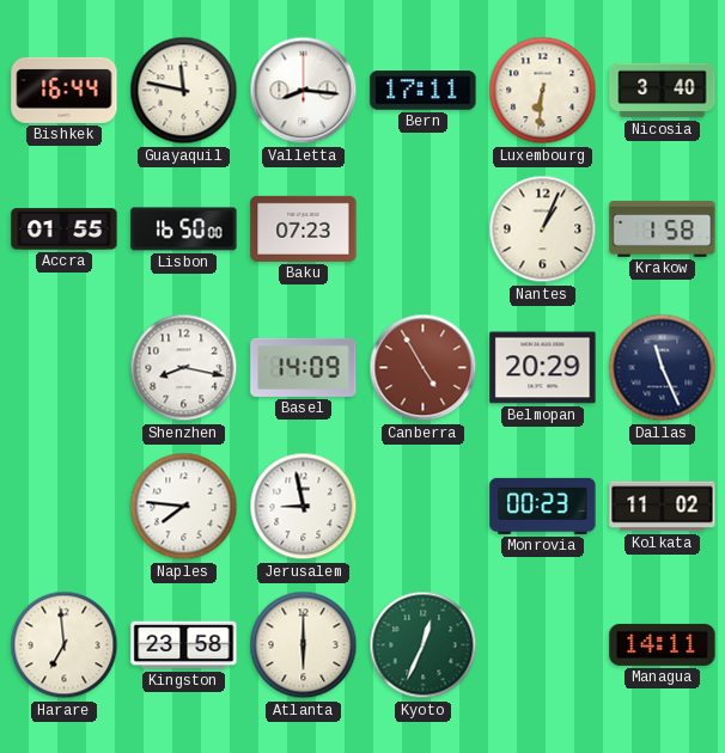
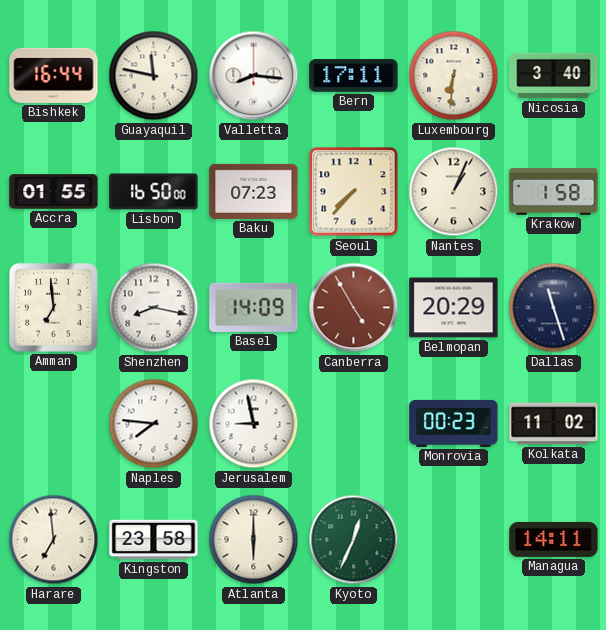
Seoul: none -> 7:37 (354, 192)
Amman: none -> 6:59 (54, 308)
Dallas: 11:26 -> 11:27 (554, 308)
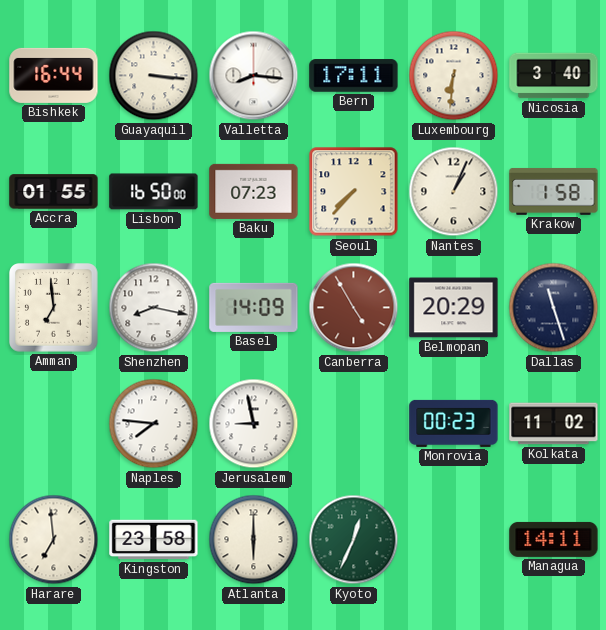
Guayaquil: 11:47 -> 3:16 (154, 76)
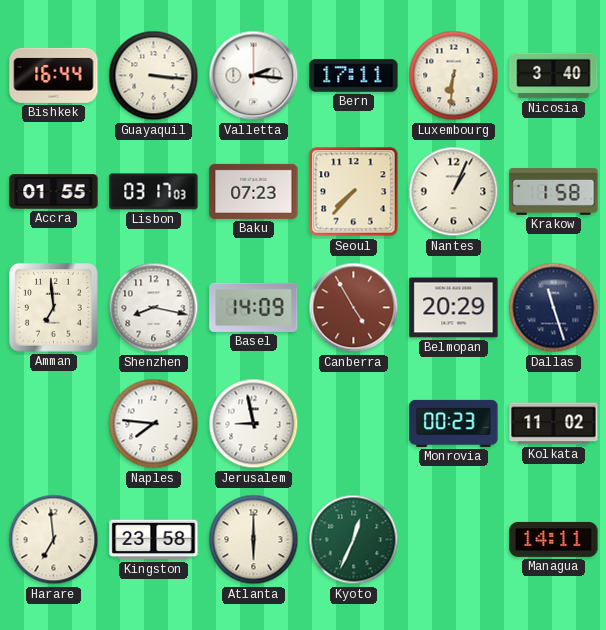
Valletta: 8:16 -> 2:16 (254, 76)
Lisbon: 16:50 -> 03:17 (154, 192)
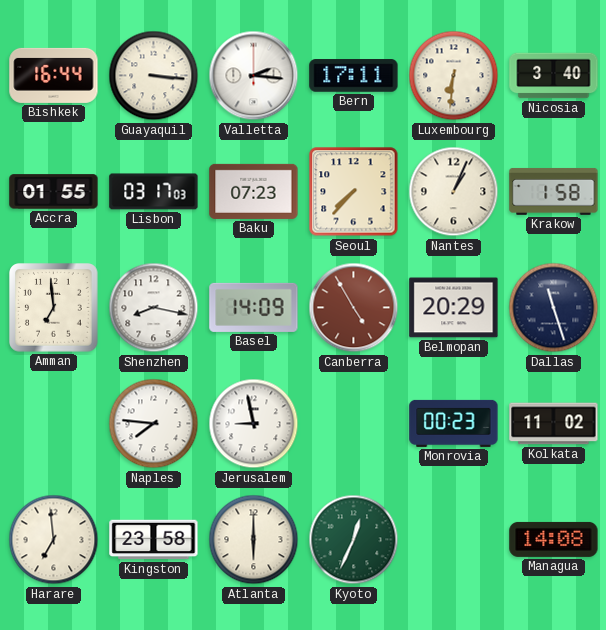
Managua: 14:11 -> 14:08 (554, 539)
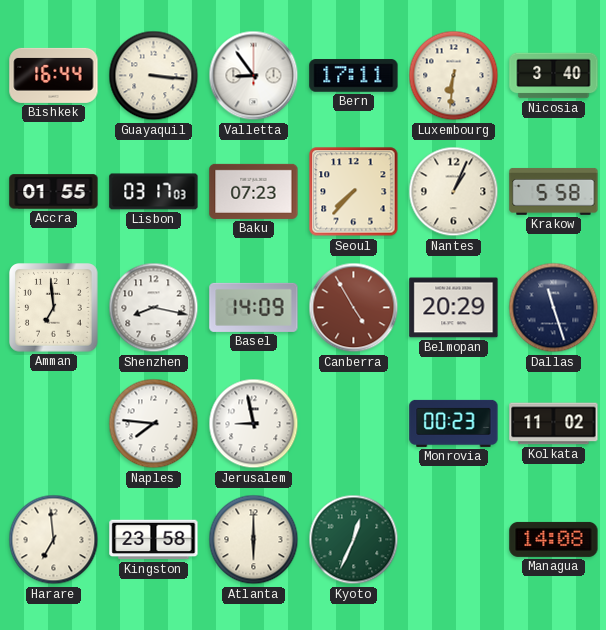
Valletta: 2:16 -> 8:54 (254, 76)
Krakow: 1:58 -> 5:58 (554, 191)
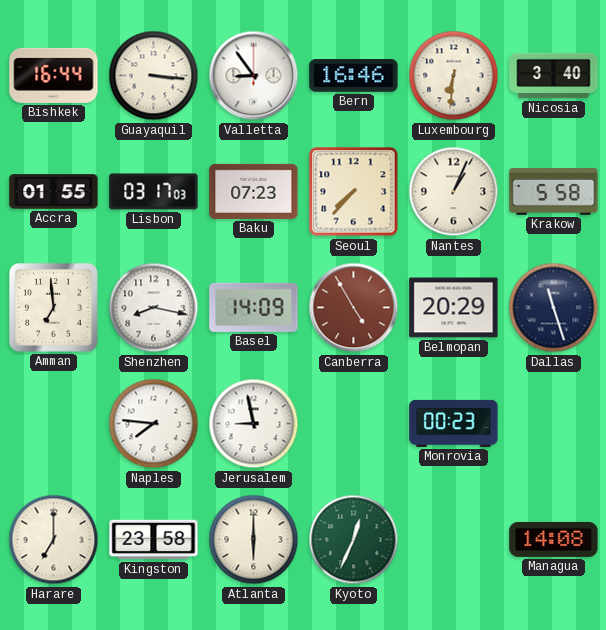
Bern: 17:11 -> 16:46 (354, 76)
Kolkata: 11:02 -> none (554, 424)
Harare: 6:59 -> 7:00 (54, 540)
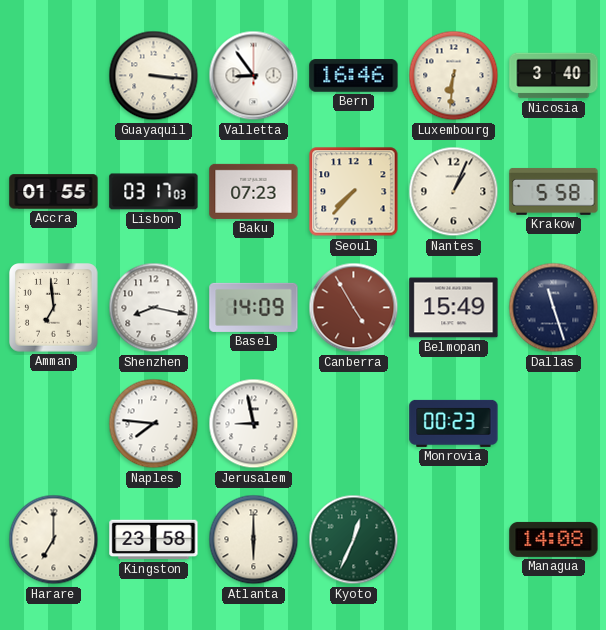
Bishkek: 16:44 -> none (54, 75)
Belmopan: 20:29 -> 15:49 (454, 308)
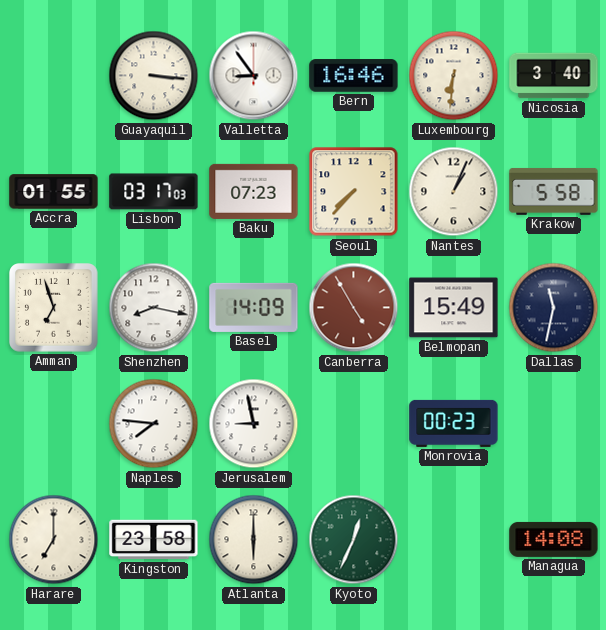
Amman: 6:59 -> 6:57 (54, 308)
Dallas: 11:27 -> 11:32 (554, 308)
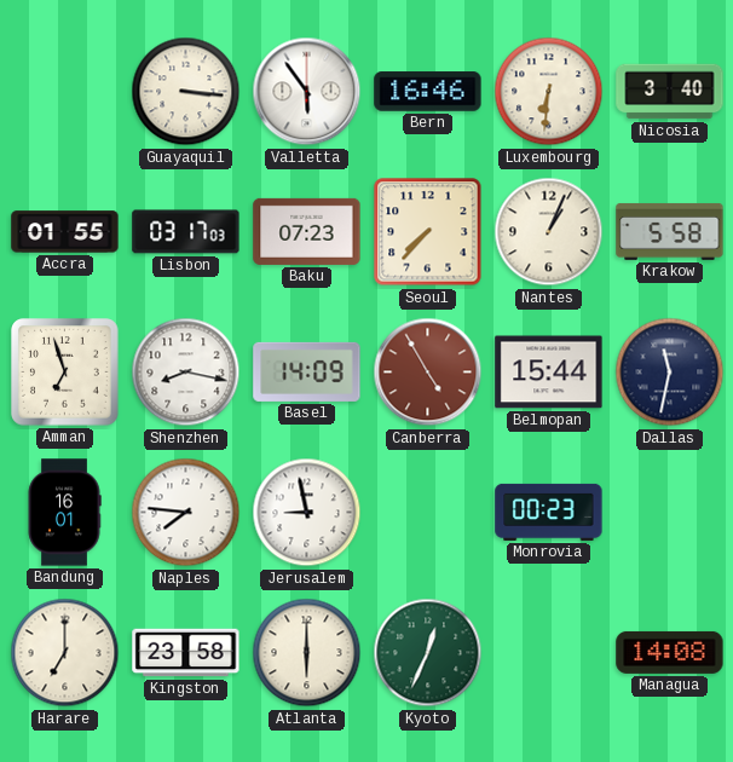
Valletta: 8:54 -> 5:54 (307, 92)
Belmopan: 15:49 -> 15:44 (549, 373)
Bandung: none -> 16:01 (64, 513)
